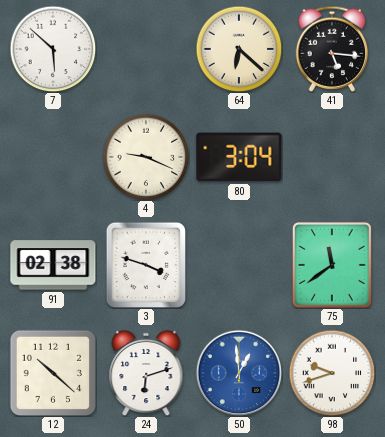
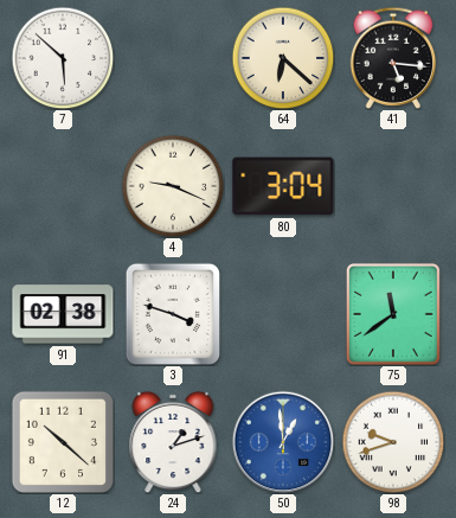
24: 6:12 -> 1:12 (173, 442)
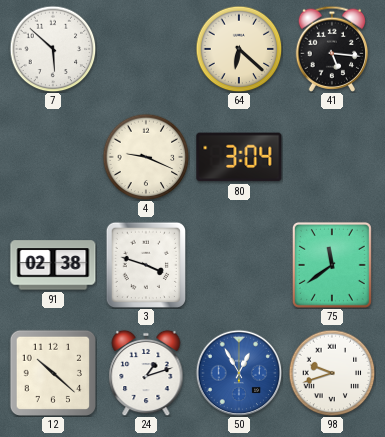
50: 12:59 -> 12:55 (239, 373)
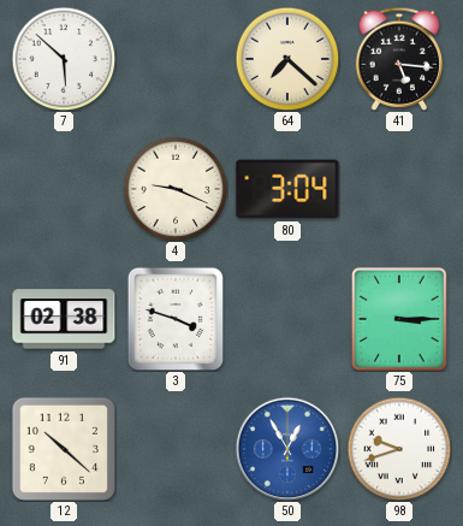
64: 6:22 -> 7:22 (287, 59)
75: 11:39 -> 3:15 (399, 319)
24: 1:12 -> none (146, 373)
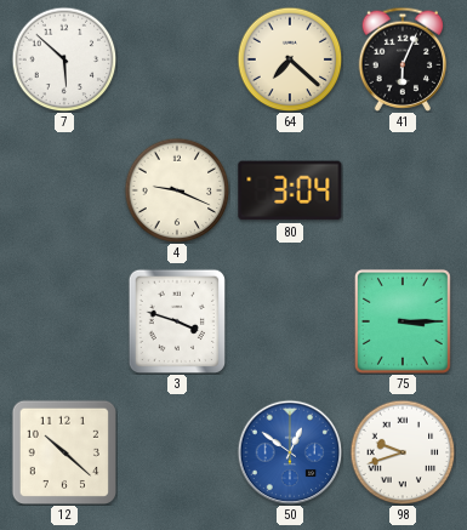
41: 5:16 -> 6:04 (403, 59)
91: 02:38 -> none (64, 319)
50: 12:55 -> 12:51 (290, 452)
